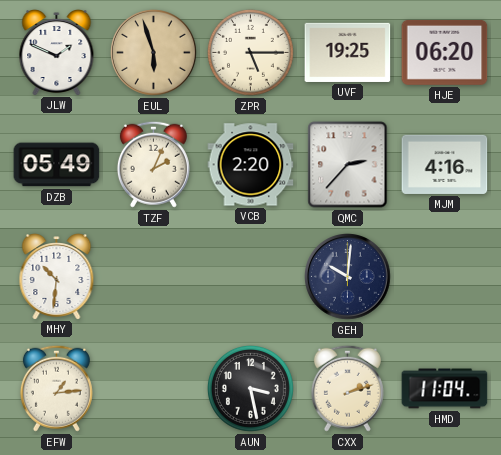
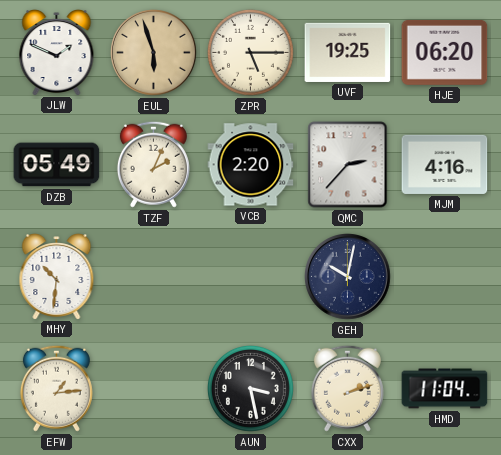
GEH: 10:01 -> 10:02 (348, 277)
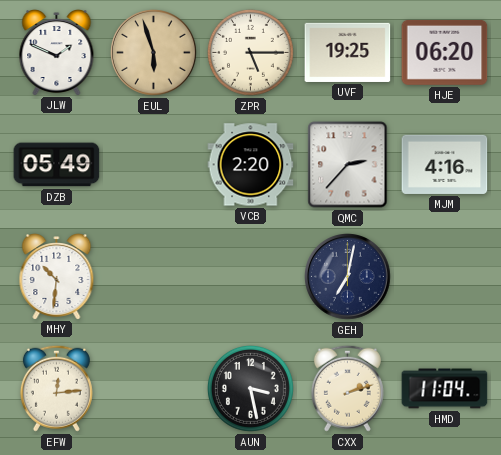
TZF: 2:04 -> none (153, 164)
GEH: 10:02 -> 7:02 (348, 277)
EFW: 1:14 -> 12:14 (56, 388)
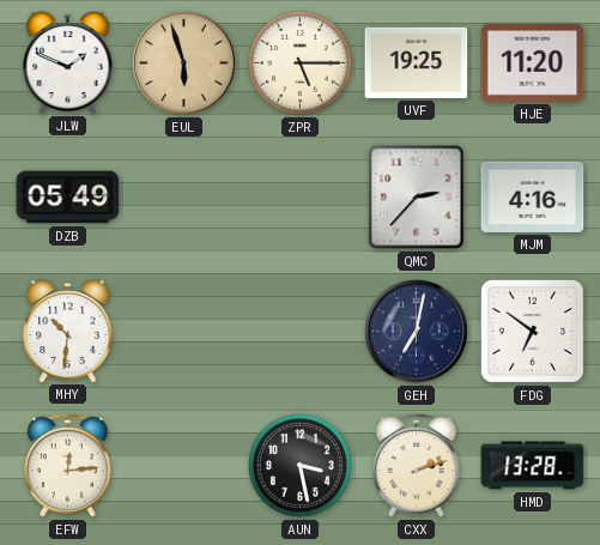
HJE: 06:20 -> 11:20 (533, 62)
VCB: 2:20 -> none (251, 165)
FDG: none -> 6:51 (532, 331)
HMD: 11:04 -> 13:28 (533, 466)
